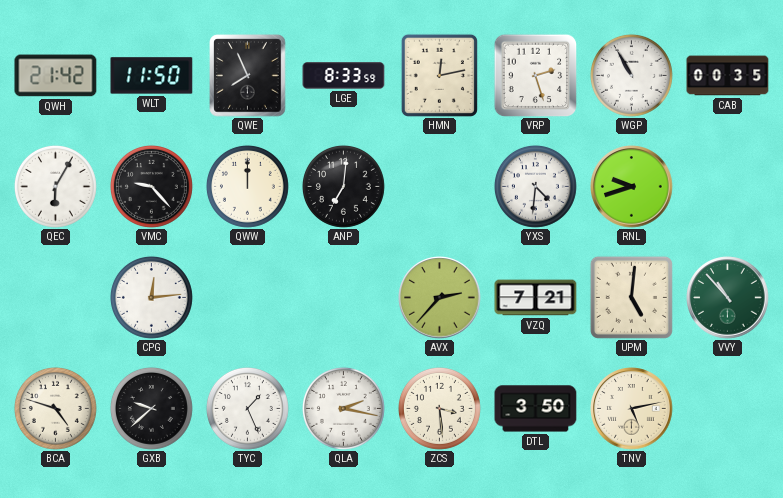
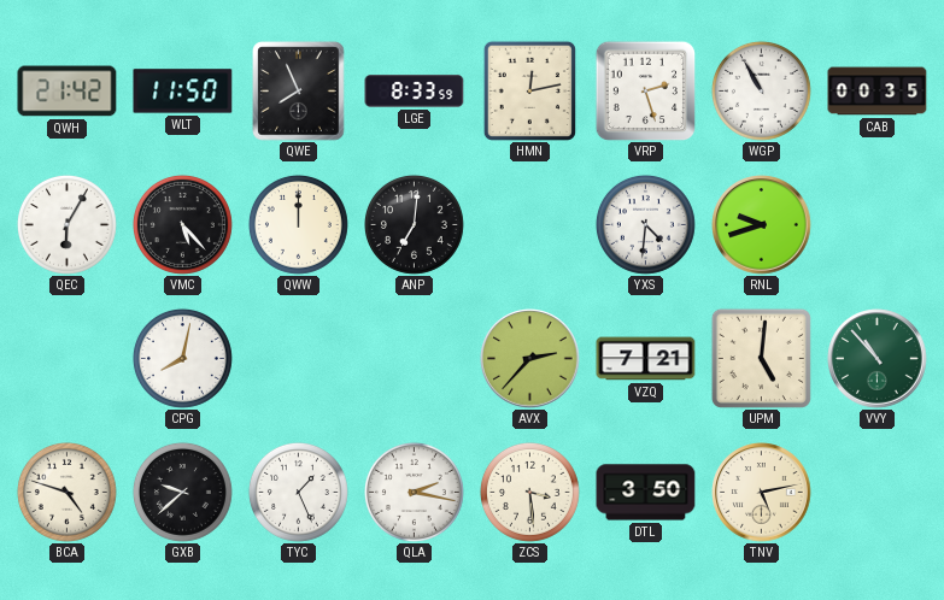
VMC: 9:23 -> 5:23 (182, 224)
CPG: 12:14 -> 8:02 (182, 358)
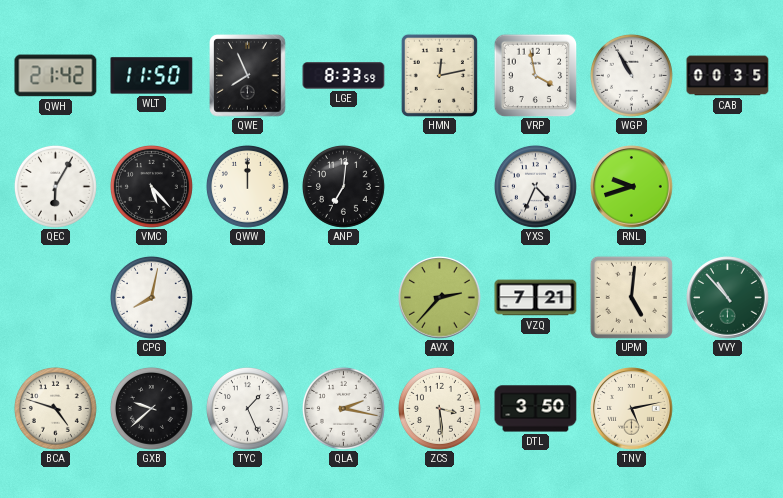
VRP: 2:27 -> 3:58 (535, 75)
YXS: 4:31 -> 4:34 (535, 186)
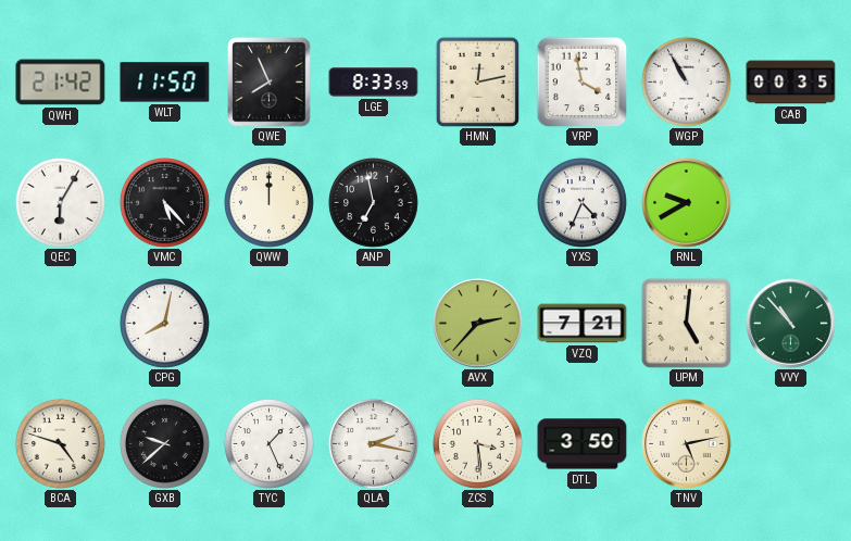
ANP: 7:01 -> 6:58 (373, 202)
RNL: 9:42 -> 9:40 (687, 203)
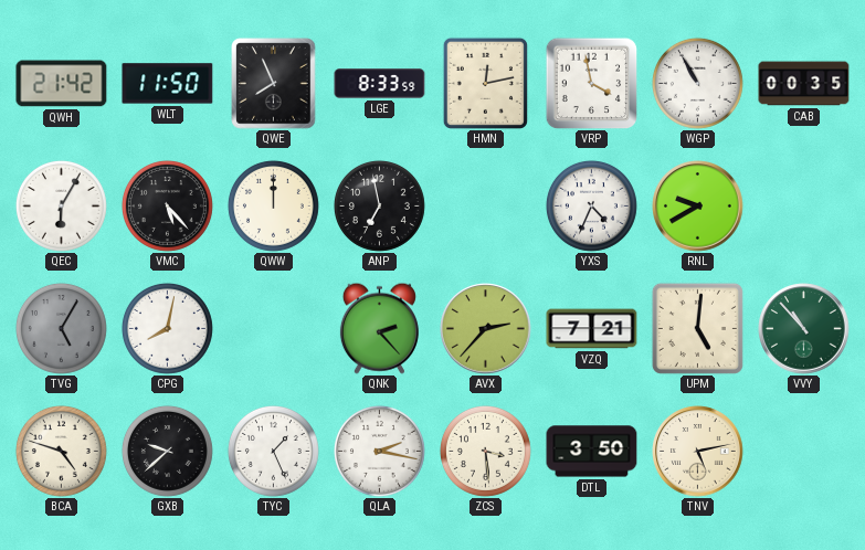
TVG: none -> 5:05 (61, 328)
QNK: none -> 2:23 (379, 328)
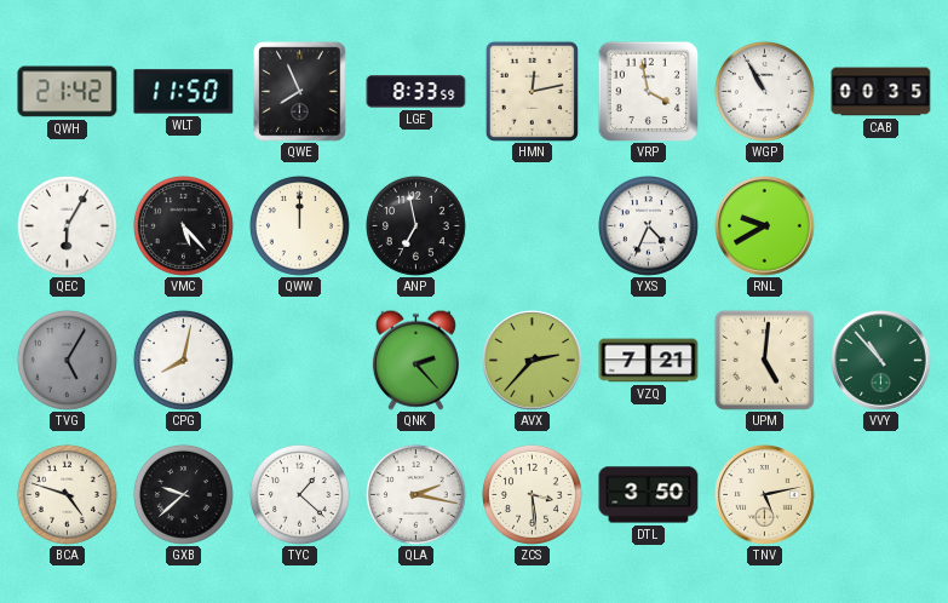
TYC: 1:26 -> 1:22 (299, 494)
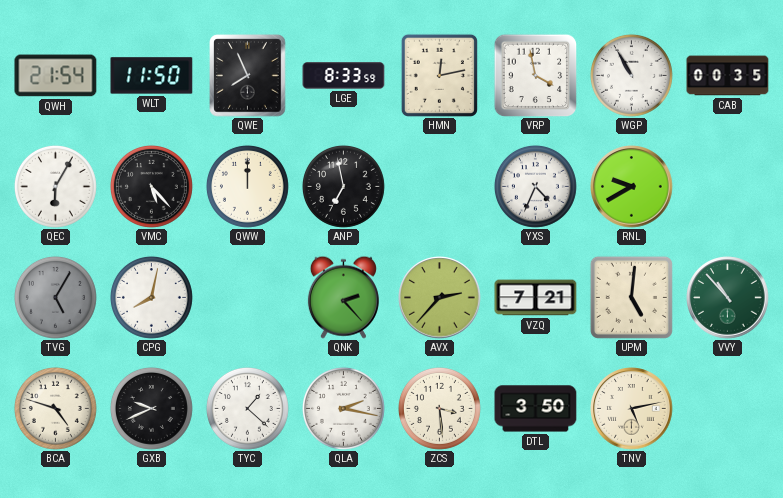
QWH: 21:42 -> 21:54 (56, 76)
GXB: 9:38 -> 9:41 (151, 408)
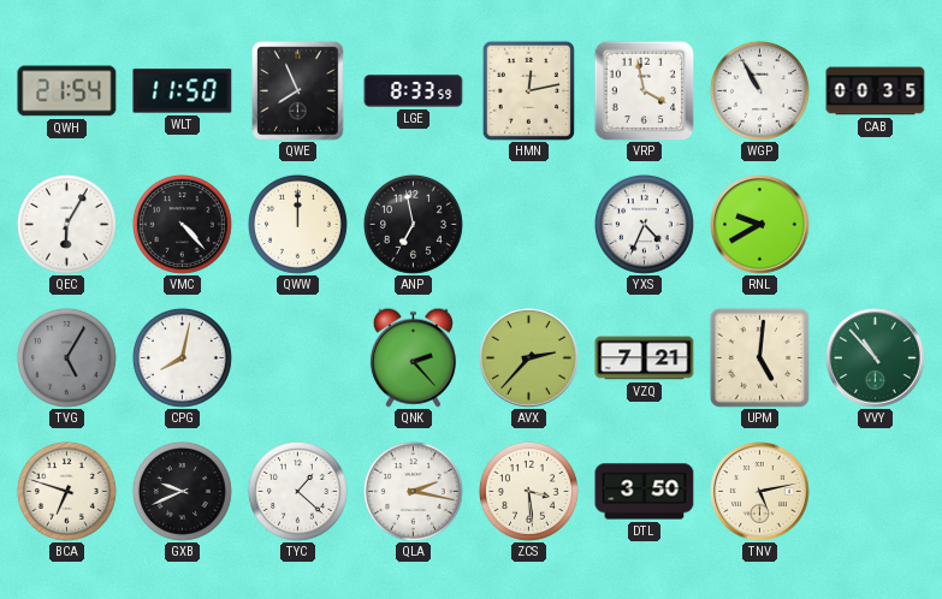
VMC: 5:23 -> 4:23 (182, 224)
BCA: 4:48 -> 6:48 (66, 491)
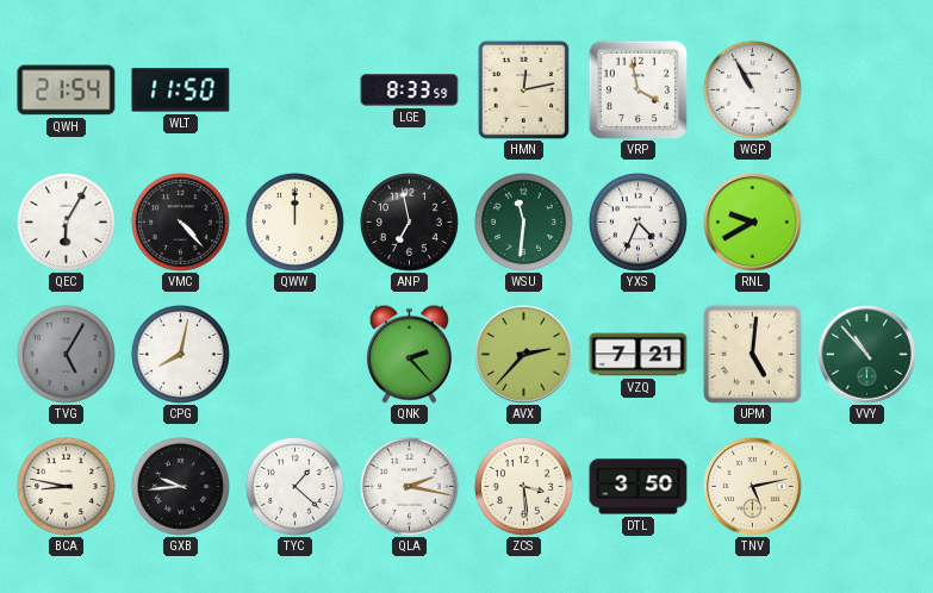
QWE: 7:56 -> none (298, 91)
CAB: 00:35 -> none (876, 91)
WSU: none -> 11:31 (523, 221)
BCA: 6:48 -> 8:47 (66, 486)
GXB: 9:41 -> 9:44 (180, 486)
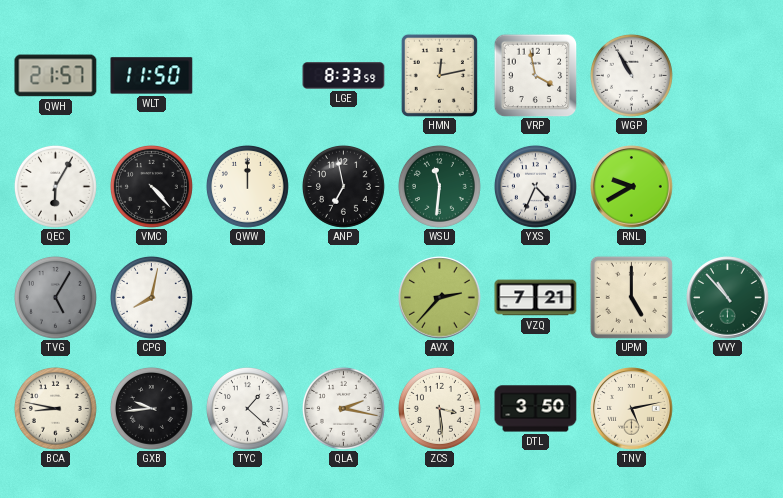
QWH: 21:54 -> 21:57 (56, 76)
QNK: 2:23 -> none (409, 354)
UPM: 5:01 -> 5:00 (631, 297)
